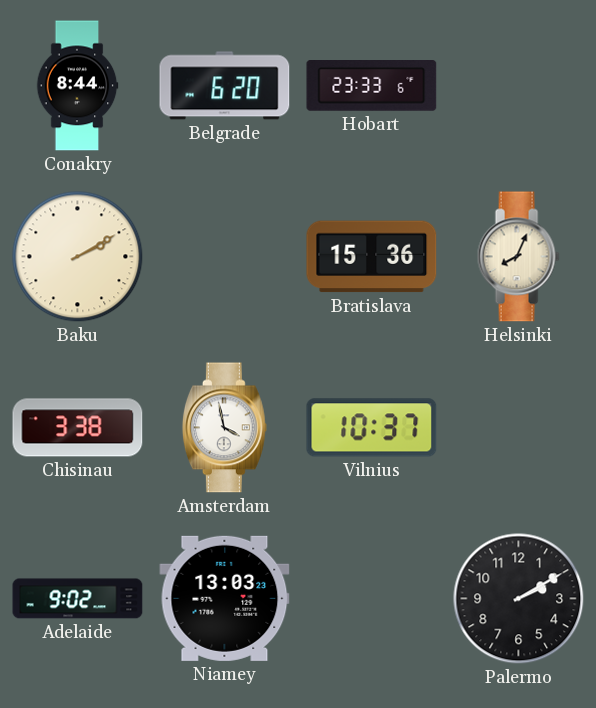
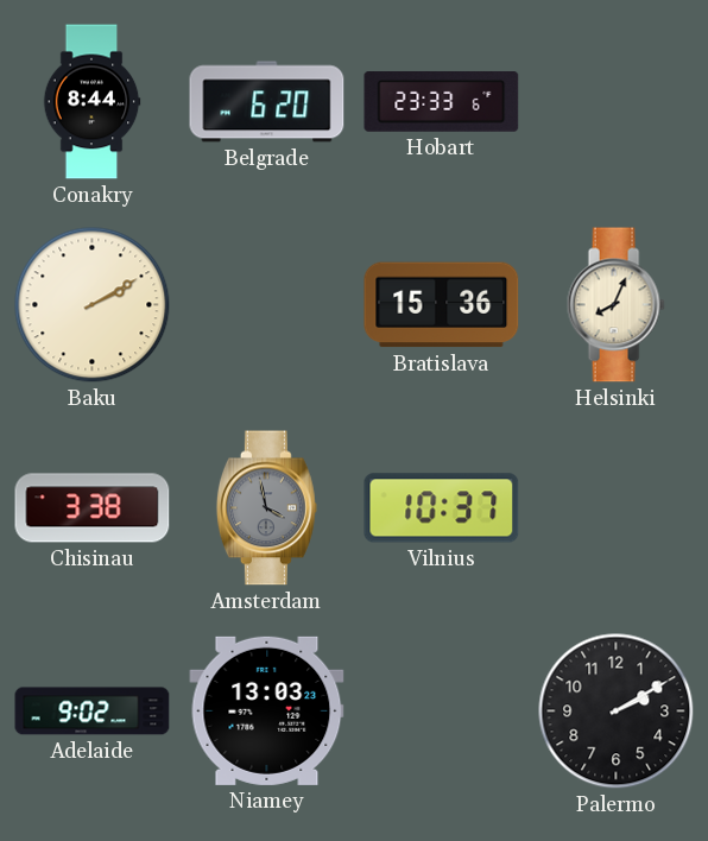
Amsterdam dial: white -> grey (266, 508)
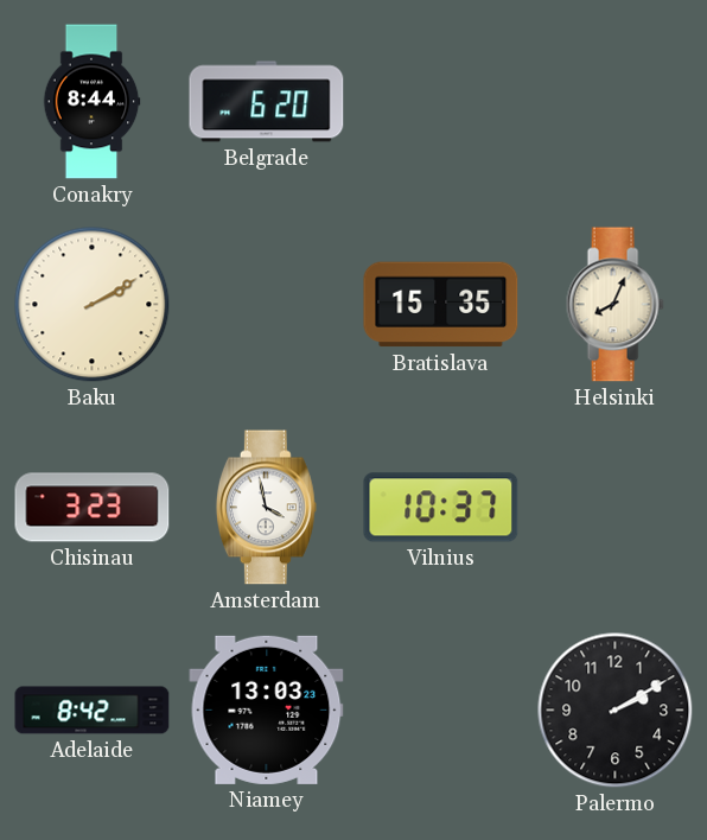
Hobart: 23:33 -> none (442, 102)
Bratislava: 15:36 -> 15:35 (441, 305)
Chisinau: 3:38 -> 3:23 (93, 508)
Amsterdam dial: grey -> white (266, 508)
Adelaide: 9:02 -> 8:42 (93, 711)
